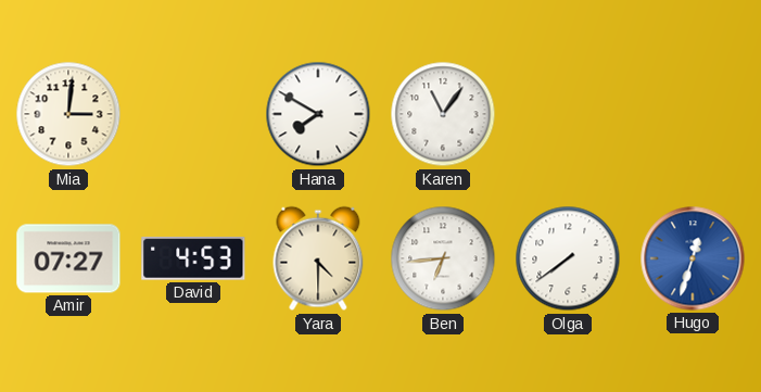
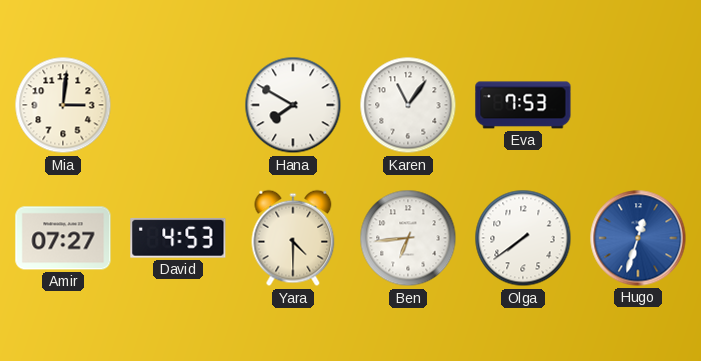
Eva: none -> 7:53 (523, 105)
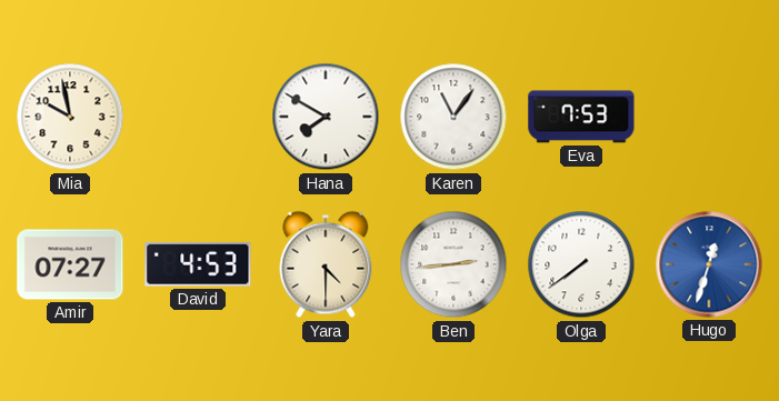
Mia: 3:01 -> 9:58 (70, 117)
Ben: 6:44 -> 2:44 (453, 264)
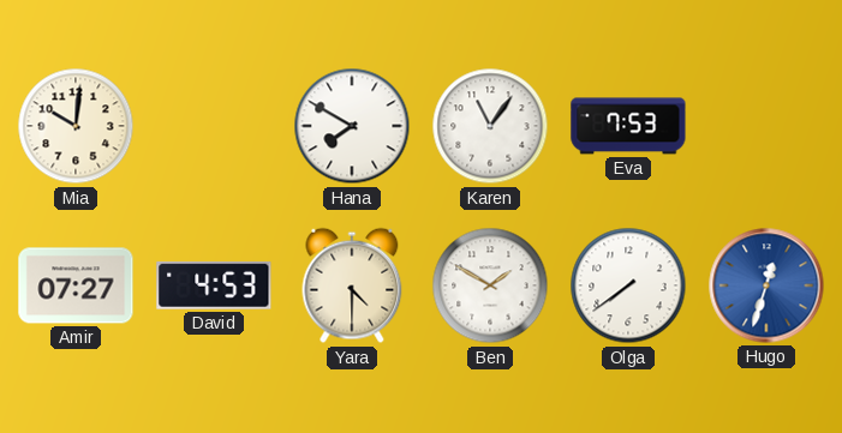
Mia: 9:58 -> 10:01 (76, 126)
Ben: 2:44 -> 1:50 (490, 285)
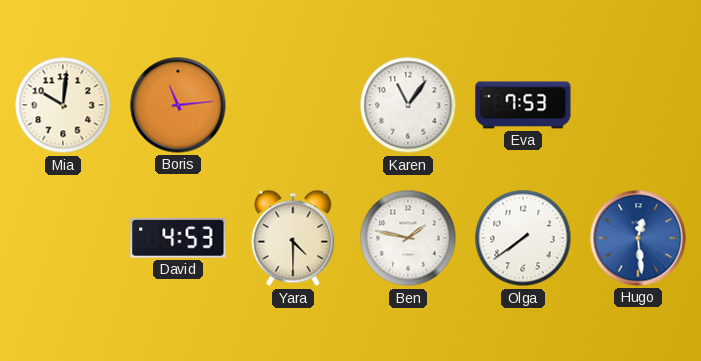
Boris: none -> 11:14 (178, 105)
Hana: 7:50 -> none (352, 126)
Amir: 07:27 -> none (76, 285)
Ben: 1:50 -> 1:47 (408, 238)
Hugo: 12:33 -> 12:29 (638, 238)
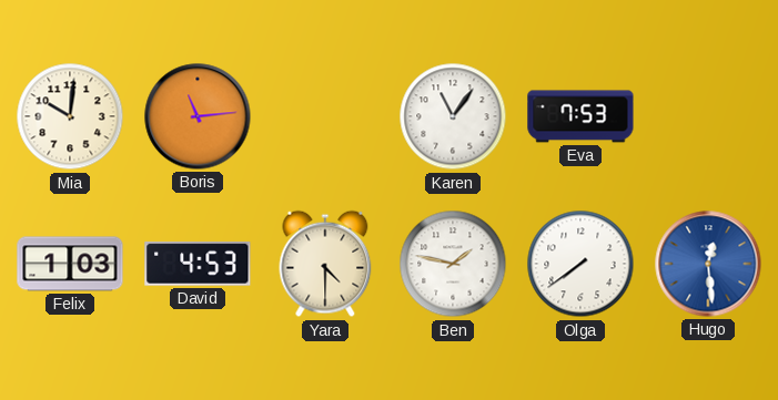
Felix: none -> 1:03 (70, 264)
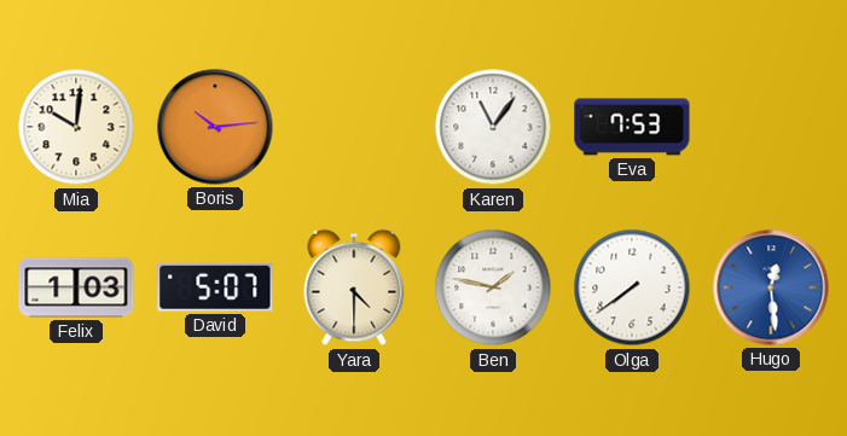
Boris: 11:14 -> 10:14 (215, 127)
David: 4:53 -> 5:07 (215, 287)
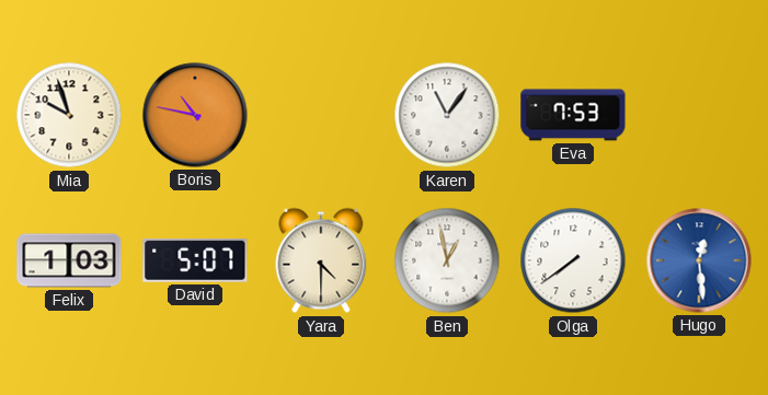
Mia: 10:01 -> 9:57 (69, 115)
Boris: 10:14 -> 10:47 (195, 115)
Ben: 1:47 -> 12:58 (447, 260)
